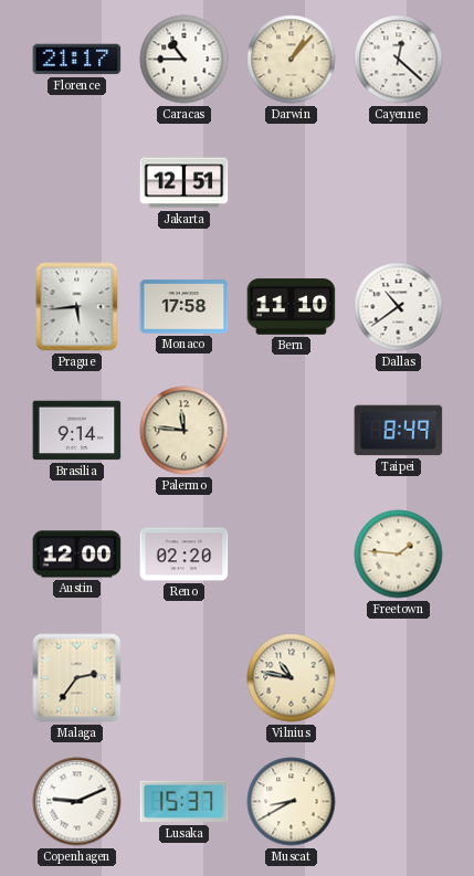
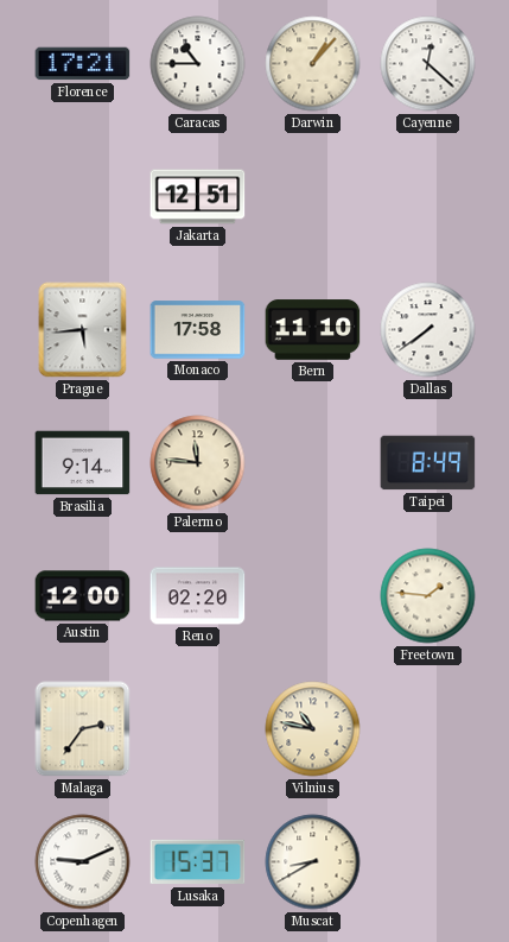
Florence: 21:17 -> 17:21 (83, 64)
Dallas: 10:39 -> 7:39 (428, 330)
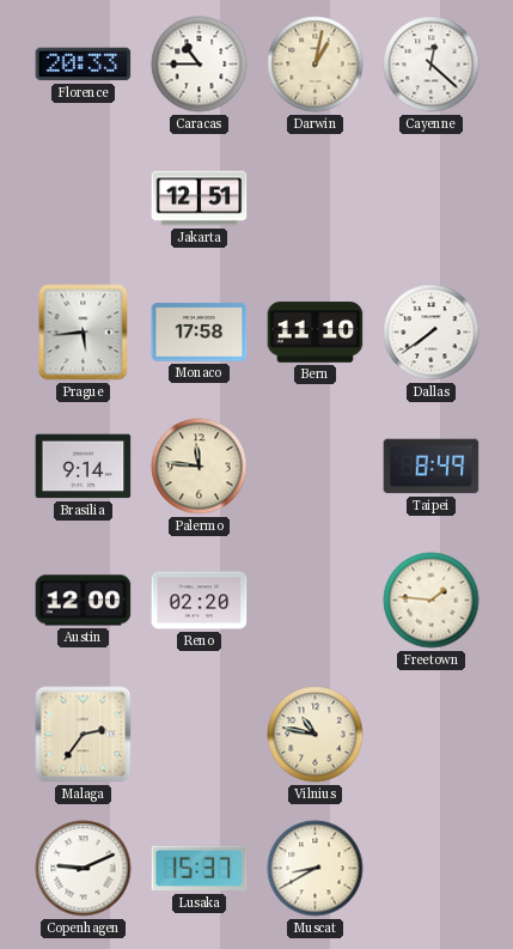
Florence: 17:21 -> 20:33 (84, 65)
Darwin: 1:07 -> 1:02 (316, 65)
